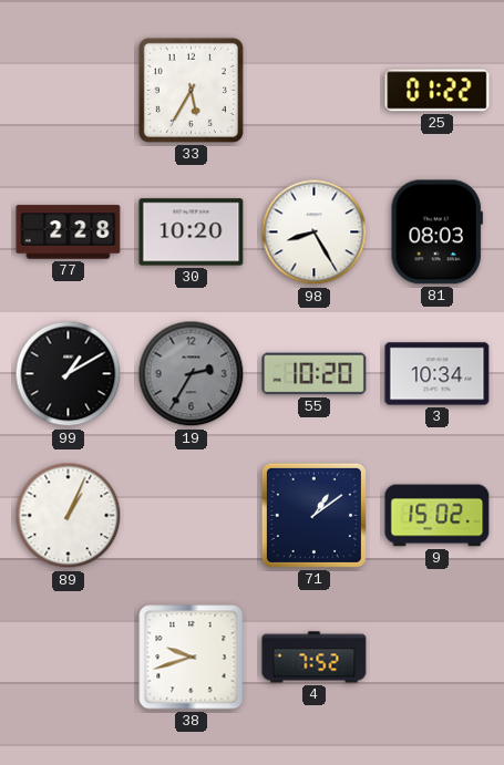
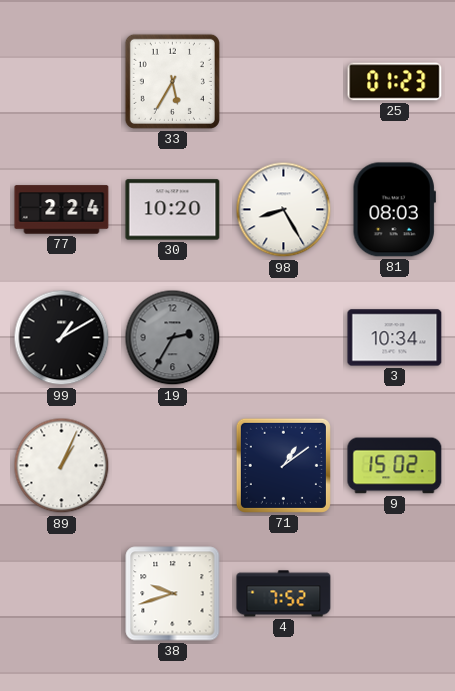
25: 01:22 -> 01:23 (395, 82)
77: 2:28 -> 2:24 (62, 210)
55: 10:20 -> none (315, 374)
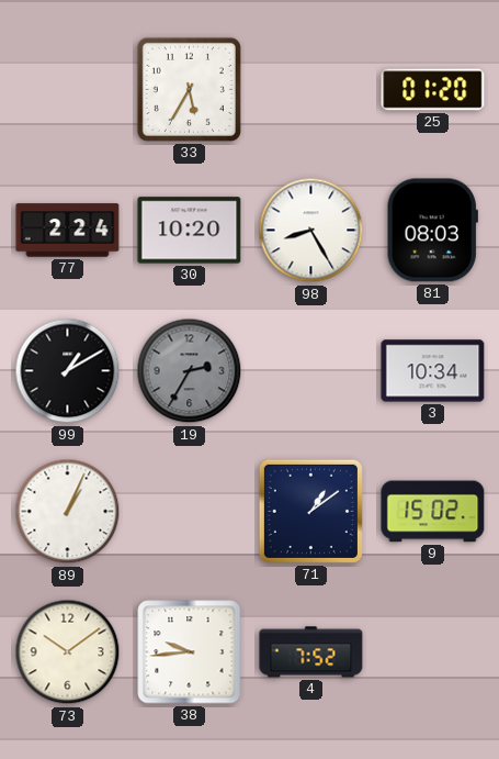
25: 01:23 -> 01:20 (433, 90)
73: none -> 10:09 (68, 652)
38: 9:42 -> 9:44 (190, 652)
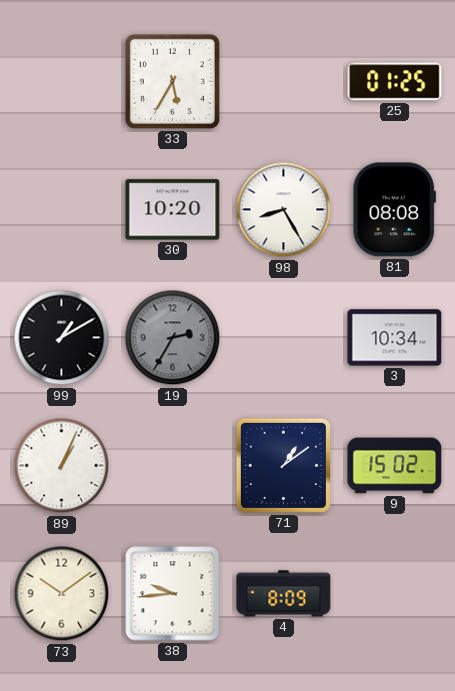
25: 01:20 -> 01:25 (395, 82)
77: 2:24 -> none (68, 231)
81: 08:03 -> 08:08 (394, 210)
4: 7:52 -> 8:09 (284, 594)
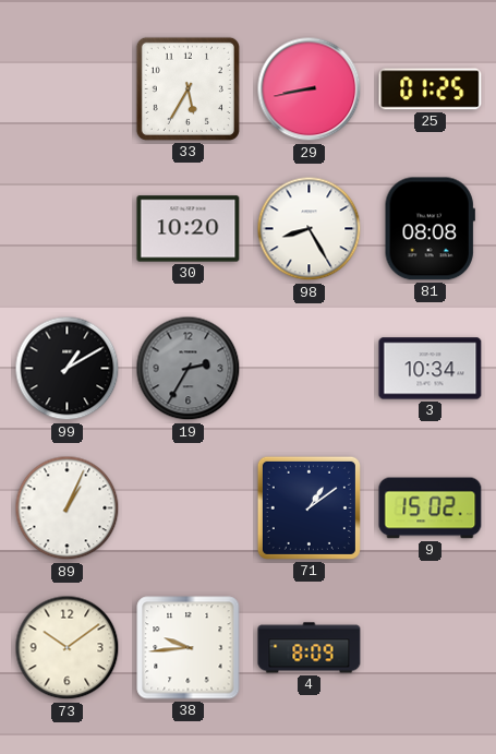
29: none -> 8:43 (310, 89)
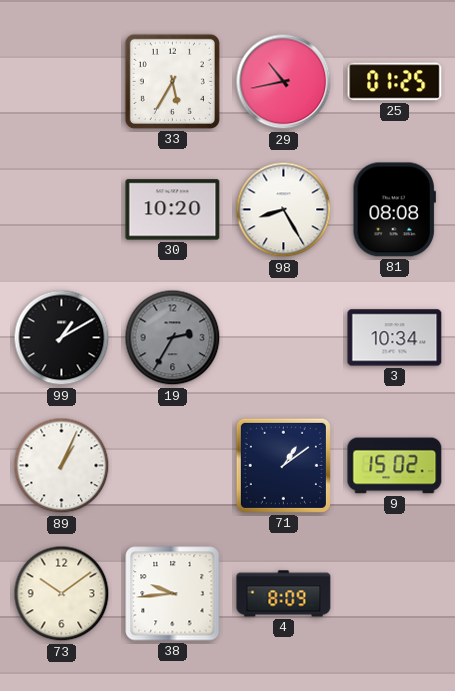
29: 8:43 -> 10:43 (284, 82)
